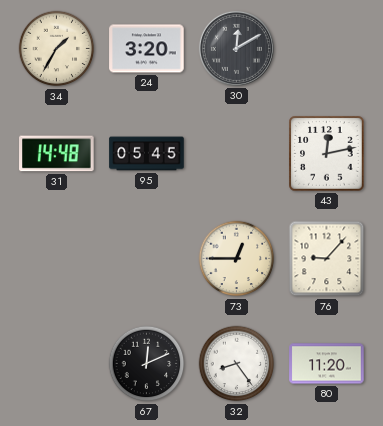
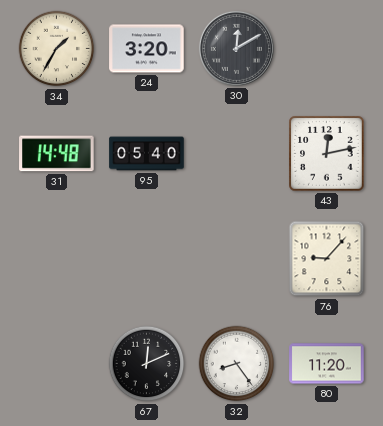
95: 05:45 -> 05:40 (147, 154)
73: 12:45 -> none (237, 259)
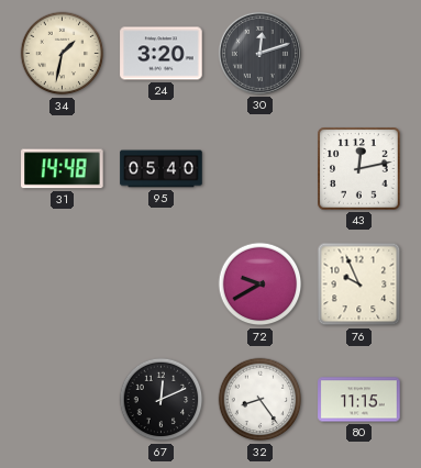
34: 1:35 -> 1:32 (63, 54)
30: 12:10 -> 12:12 (259, 53)
72: none -> 9:40 (261, 285)
76: 9:07 -> 9:56 (359, 285)
80: 11:20 -> 11:15 (359, 400)
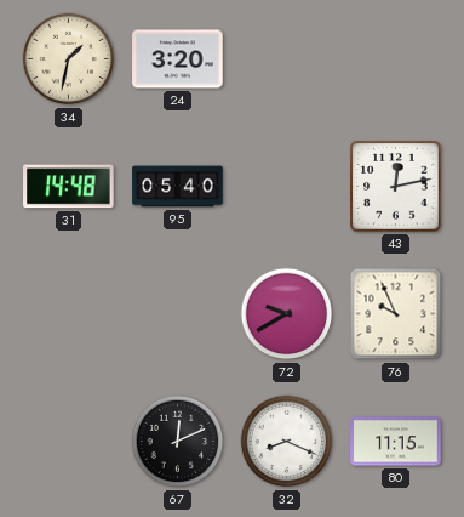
30: 12:12 -> none (259, 53)
32: 8:24 -> 8:19 (287, 442)
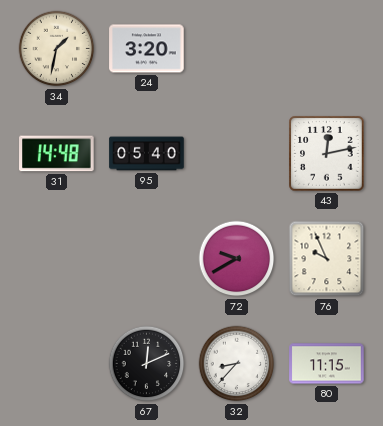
32: 8:19 -> 8:37 (237, 364)
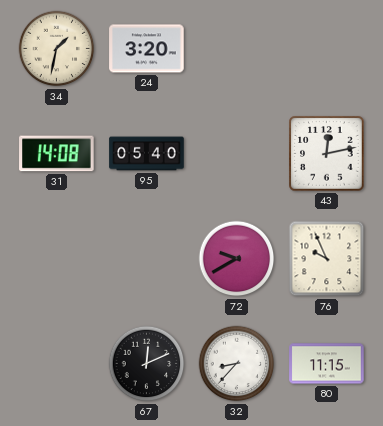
31: 14:48 -> 14:08 (57, 154)
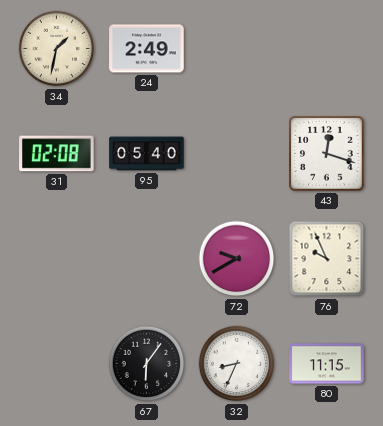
24: 3:20 -> 2:49 (147, 49)
31: 14:08 -> 02:08 (57, 154)
43: 12:13 -> 12:18 (327, 154)
67: 12:11 -> 6:06 (147, 364)
32: 8:37 -> 8:34 (237, 364)
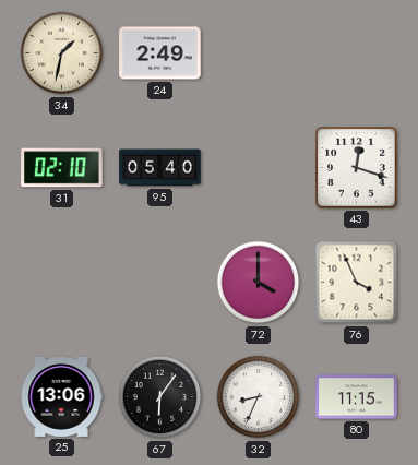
31: 02:08 -> 02:10 (62, 168)
72: 9:40 -> 4:00 (259, 283)
76: 9:56 -> 3:56 (357, 283)
25: none -> 13:06 (61, 396)
